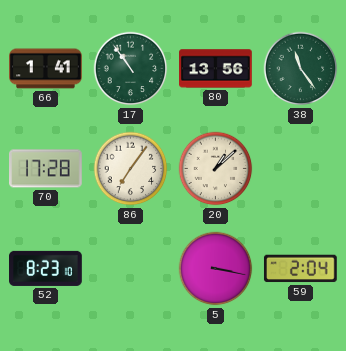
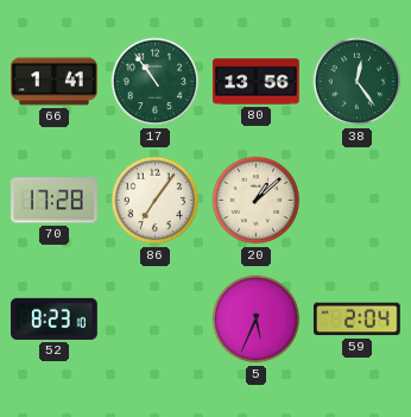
38: 11:24 -> 12:24 (358, 82)
5: 3:17 -> 5:34 (257, 320)
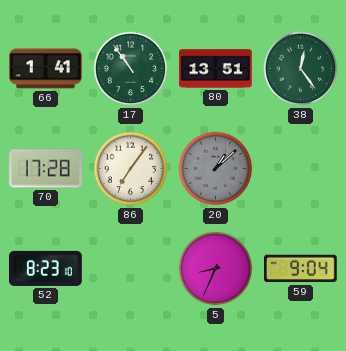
80: 13:56 -> 13:51 (216, 69)
20 dial: cream -> grey (216, 169)
5: 5:34 -> 8:34 (216, 269)
59: 2:04 -> 9:04 (300, 269)
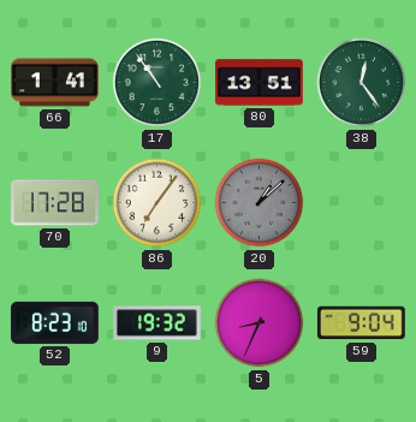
9: none -> 19:32 (158, 323)
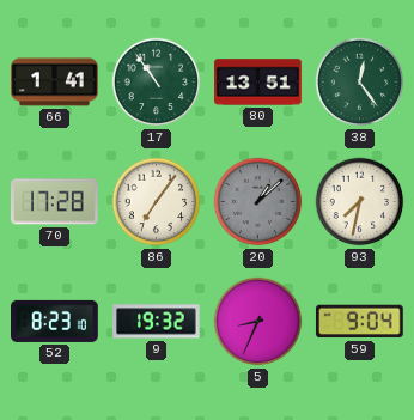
93: none -> 7:32 (360, 202)
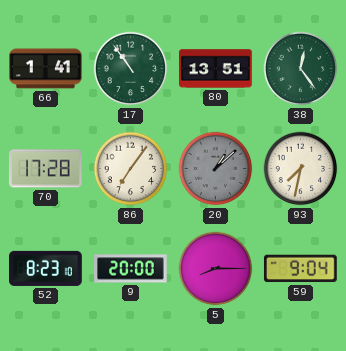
9: 19:32 -> 20:00 (131, 269)
5: 8:34 -> 8:15 (216, 269)
